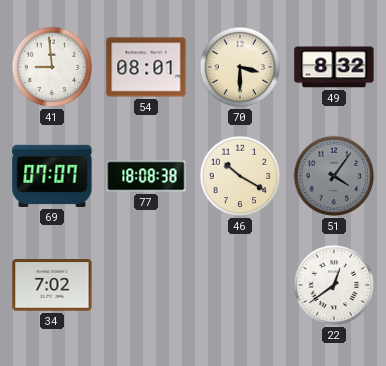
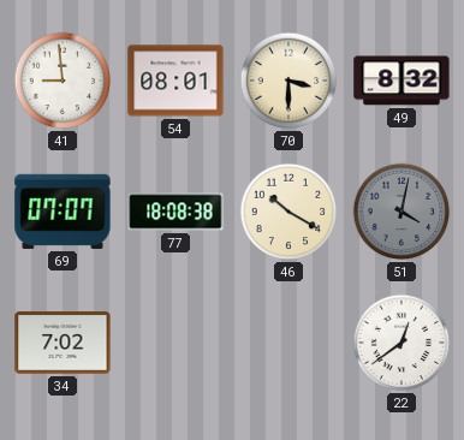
51: 4:06 -> 4:02 (401, 212)
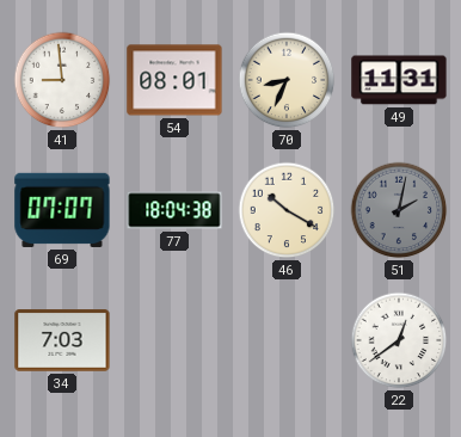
70: 3:30 -> 8:34 (287, 80)
49: 8:32 -> 11:31 (399, 80)
77: 18:08 -> 18:04 (174, 210)
51: 4:02 -> 2:02 (399, 210)
34: 7:02 -> 7:03 (62, 340)
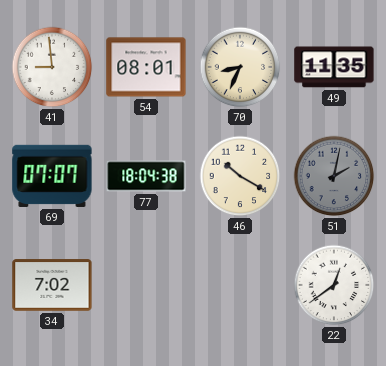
49: 11:31 -> 11:35 (334, 67)
34: 7:03 -> 7:02 (52, 285)
